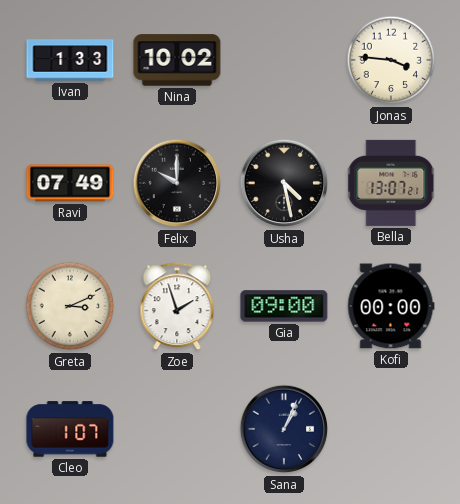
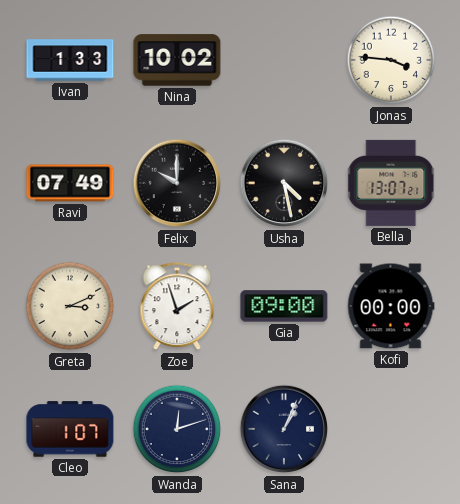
Wanda: none -> 12:12 (177, 429)
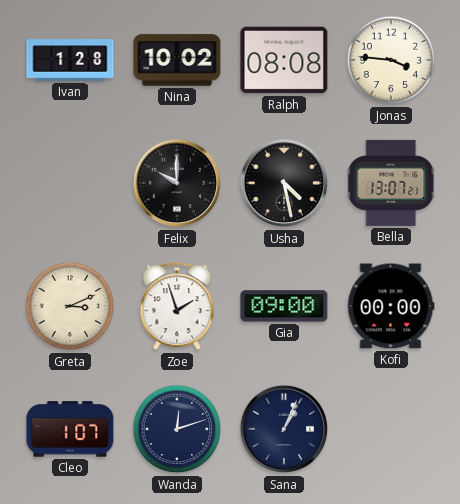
Ivan: 1:33 -> 1:28 (70, 60)
Ralph: none -> 08:08 (284, 60)
Ravi: 07:49 -> none (70, 183)
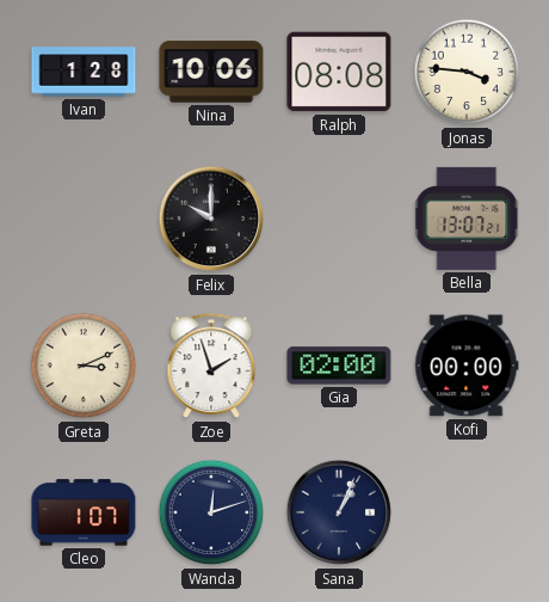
Nina: 10:02 -> 10:06 (211, 72)
Usha: 4:28 -> none (284, 183)
Gia: 09:00 -> 02:00 (339, 365)
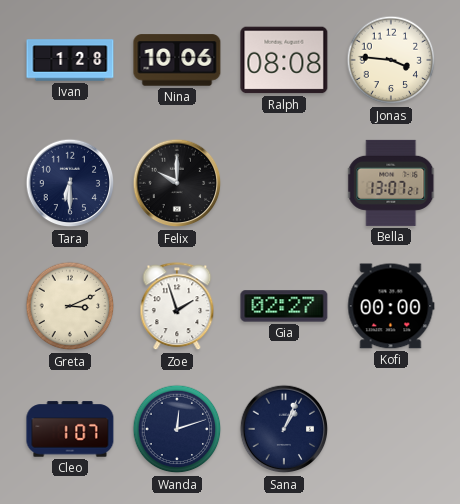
Tara: none -> 6:30 (70, 183)
Gia: 02:00 -> 02:27 (284, 306)
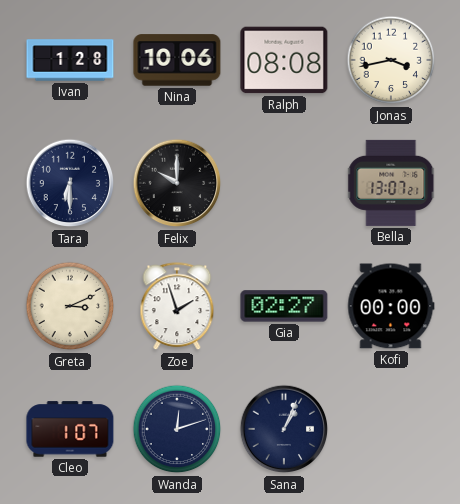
Jonas: 3:46 -> 3:43 (391, 60)
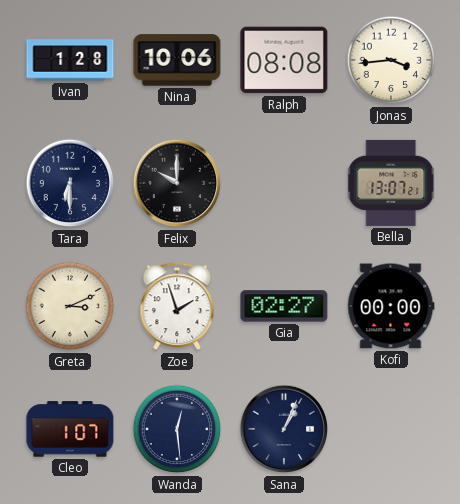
Jonas: 3:43 -> 3:44 (391, 60)
Wanda: 12:12 -> 12:29 (177, 429)
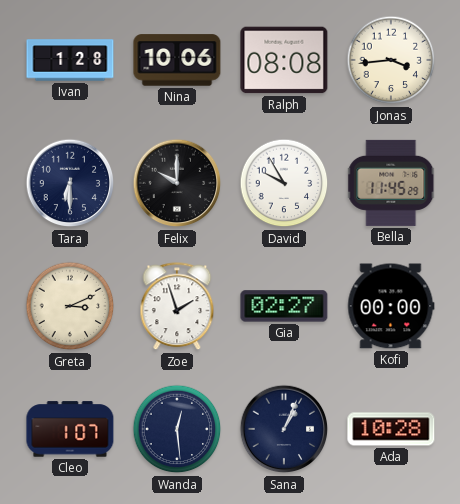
David: none -> 9:55 (284, 183)
Bella: 13:07 -> 11:45 (392, 183)
Ada: none -> 10:28 (391, 429)
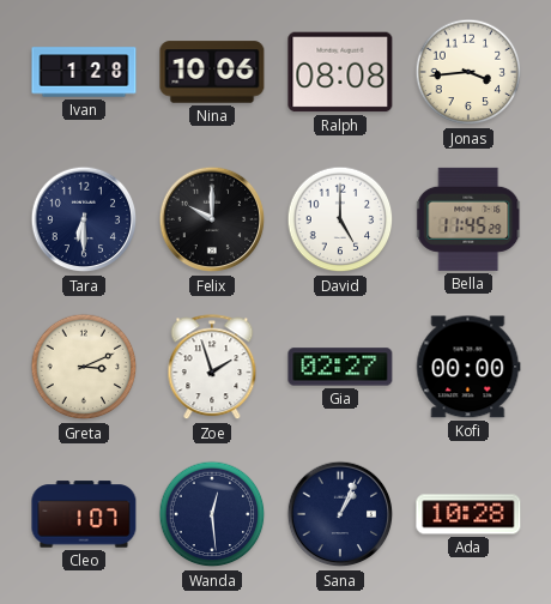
David: 9:55 -> 5:00 (340, 219)
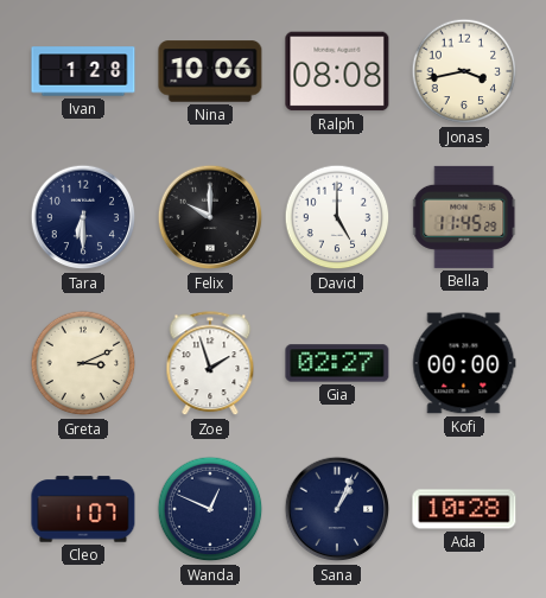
Jonas: 3:44 -> 3:43 (464, 71)
Wanda: 12:29 -> 12:49 (210, 509)
